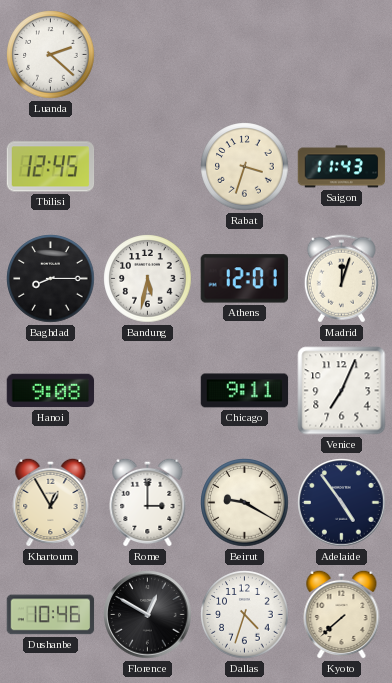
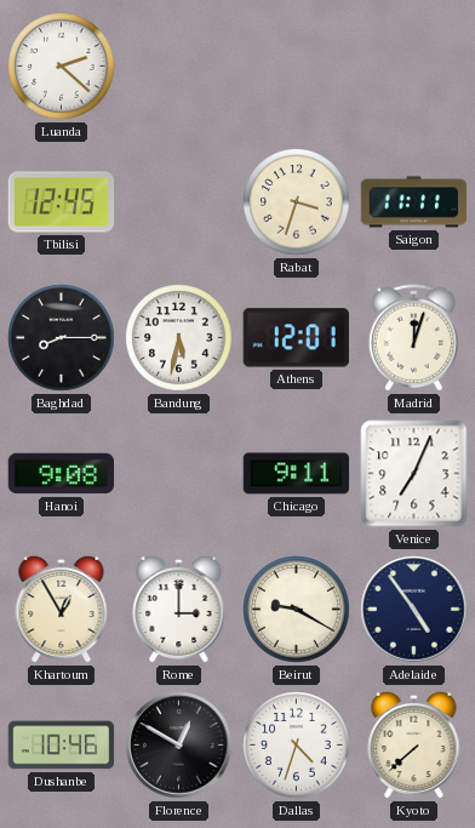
Saigon: 11:43 -> 11:11 (414, 202)
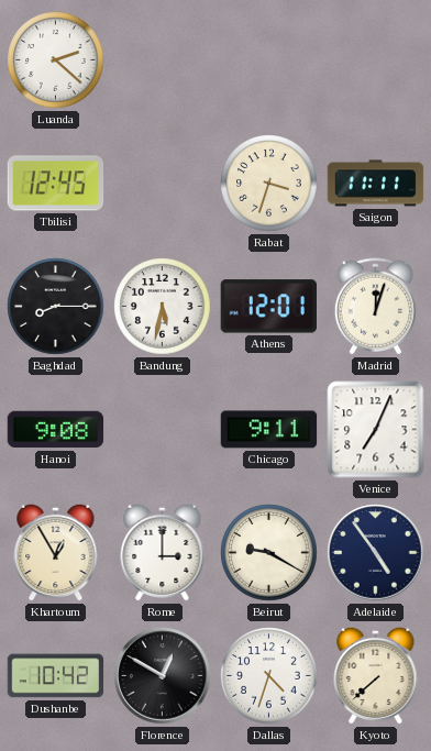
Dushanbe: 10:46 -> 10:42 (56, 676)
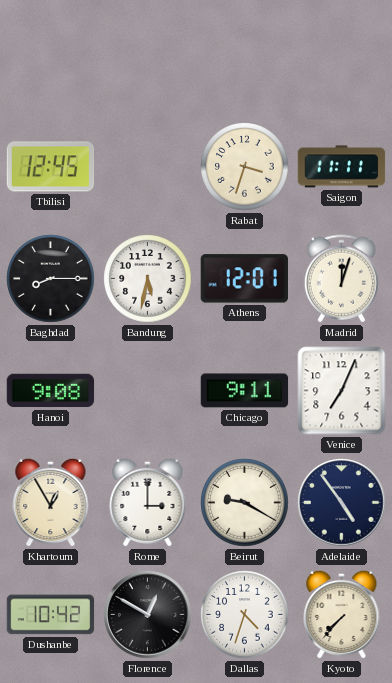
Luanda: 2:22 -> none (56, 60)
Kyoto: 7:38 -> 7:37 (342, 614)
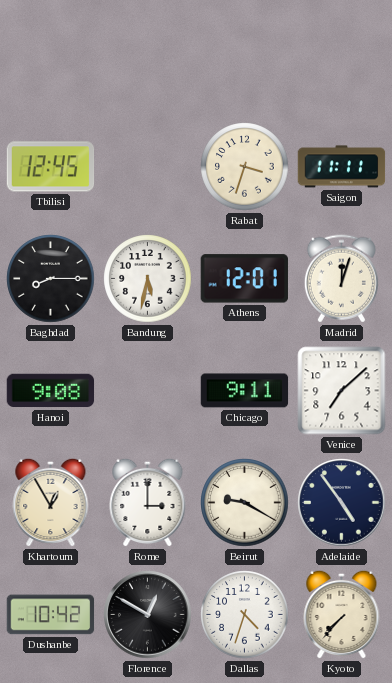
Venice: 7:04 -> 7:08 (342, 391)
